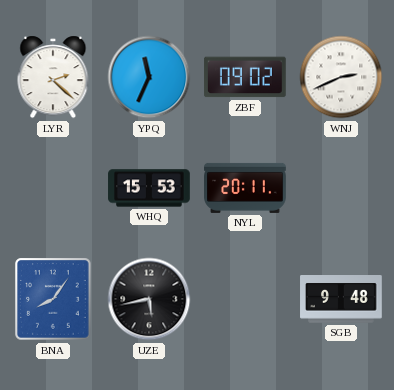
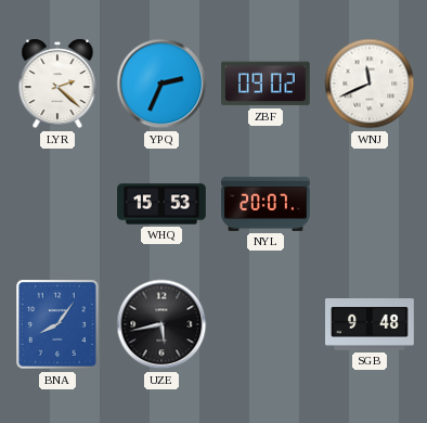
YPQ: 11:34 -> 2:34 (161, 84)
WNJ: 2:41 -> 11:41 (370, 84)
NYL: 20:11 -> 20:07 (266, 204)
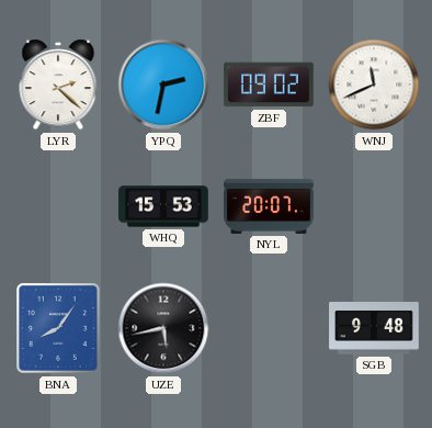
YPQ: 2:34 -> 2:32 (163, 85)
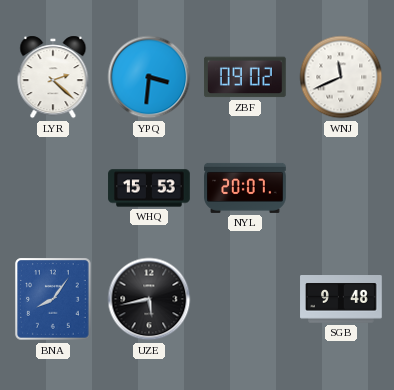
YPQ: 2:32 -> 3:31 (149, 77)
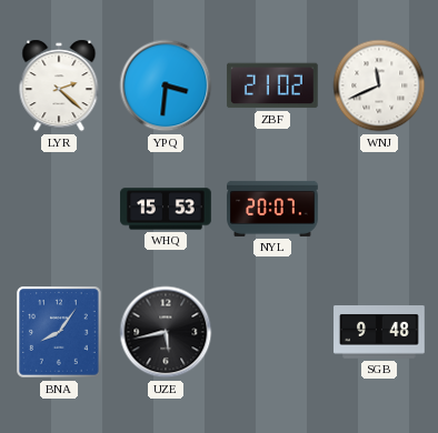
ZBF: 09:02 -> 21:02 (273, 85)
